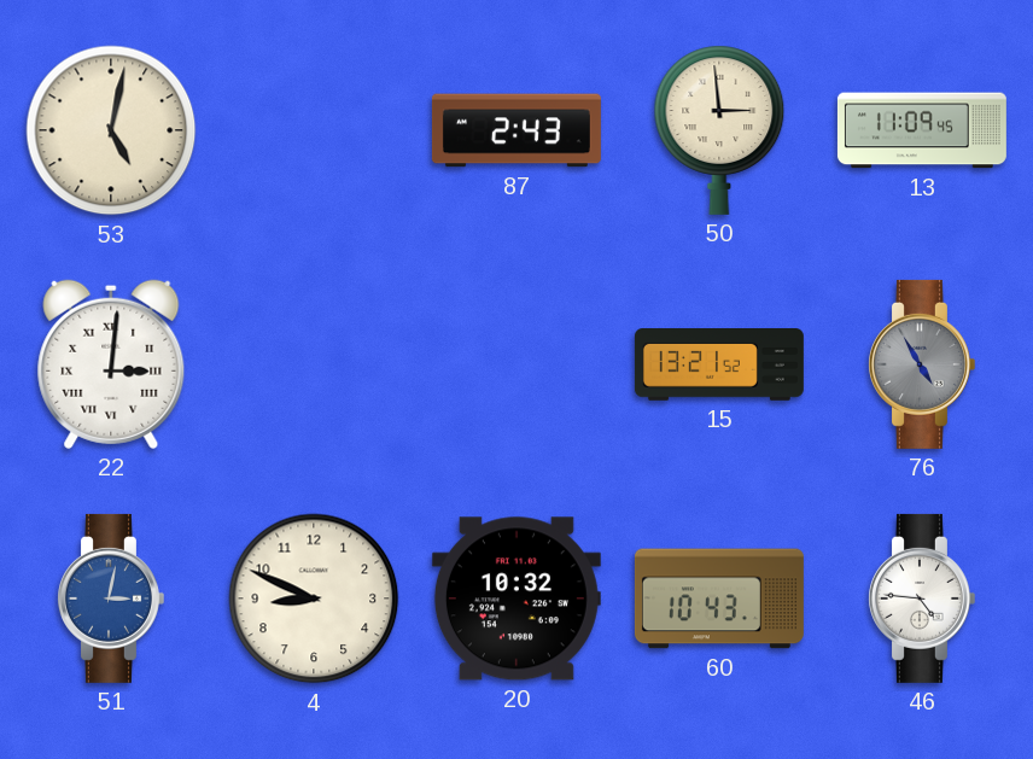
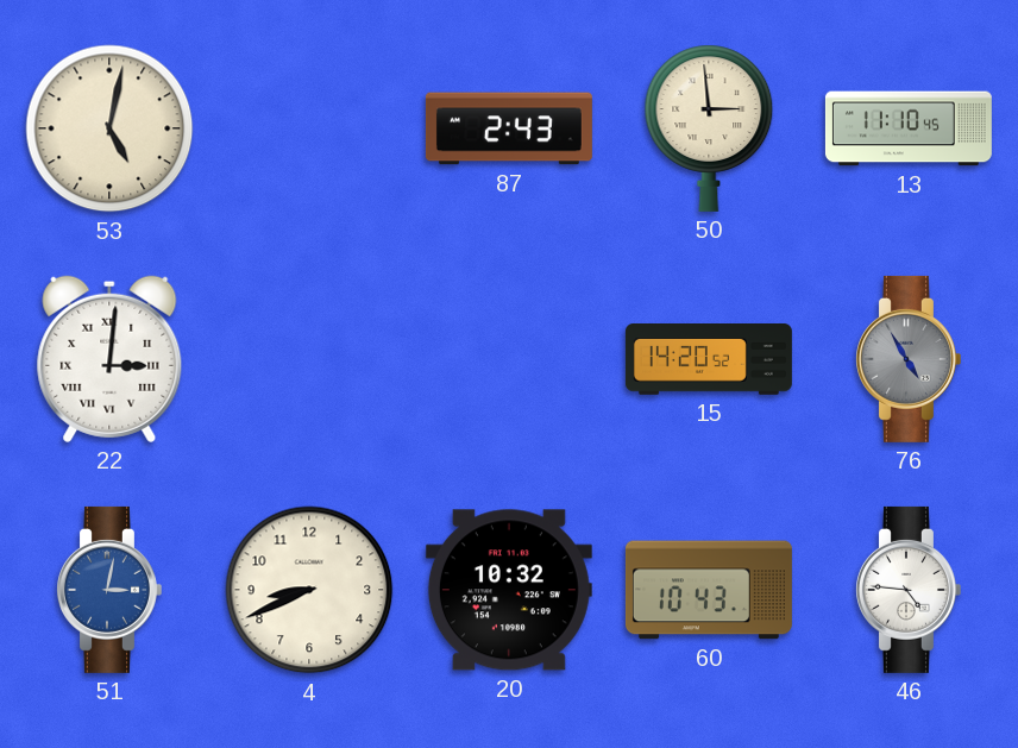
13: 11:09 -> 11:10 (909, 128)
15: 13:21 -> 14:20 (709, 360)
4: 8:49 -> 8:41 (309, 590)
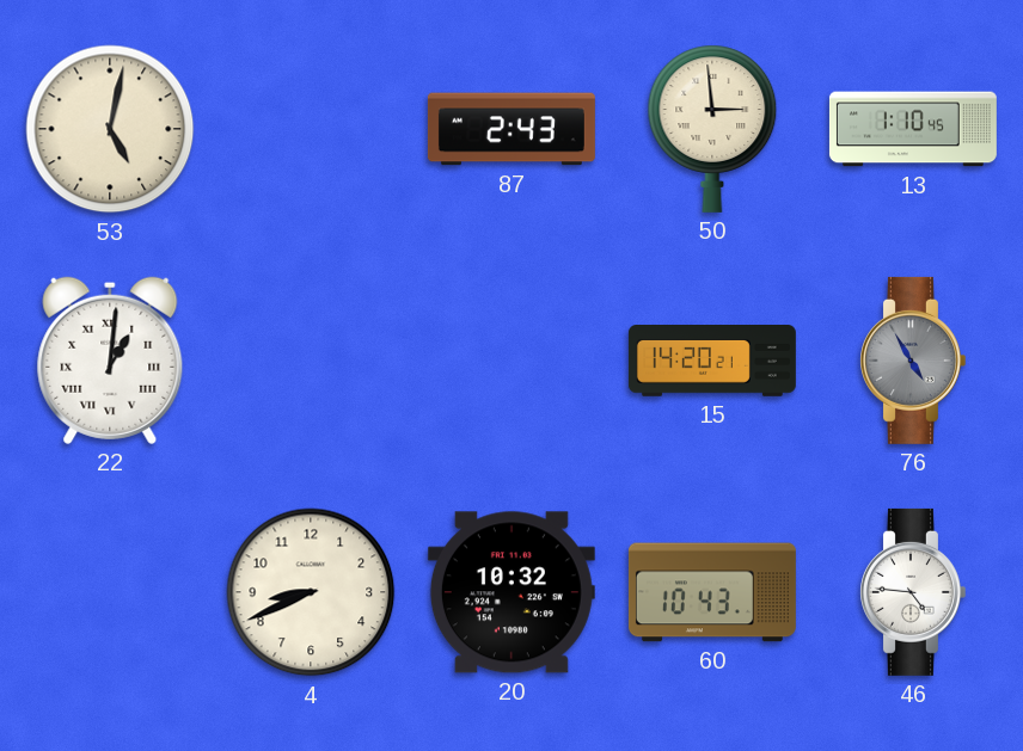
13: 11:10 -> 1:10 (913, 129)
22: 3:01 -> 1:01 (110, 361)
15: 14:20:52 -> 14:20:21 (712, 362)
51: 3:02 -> none (109, 590)
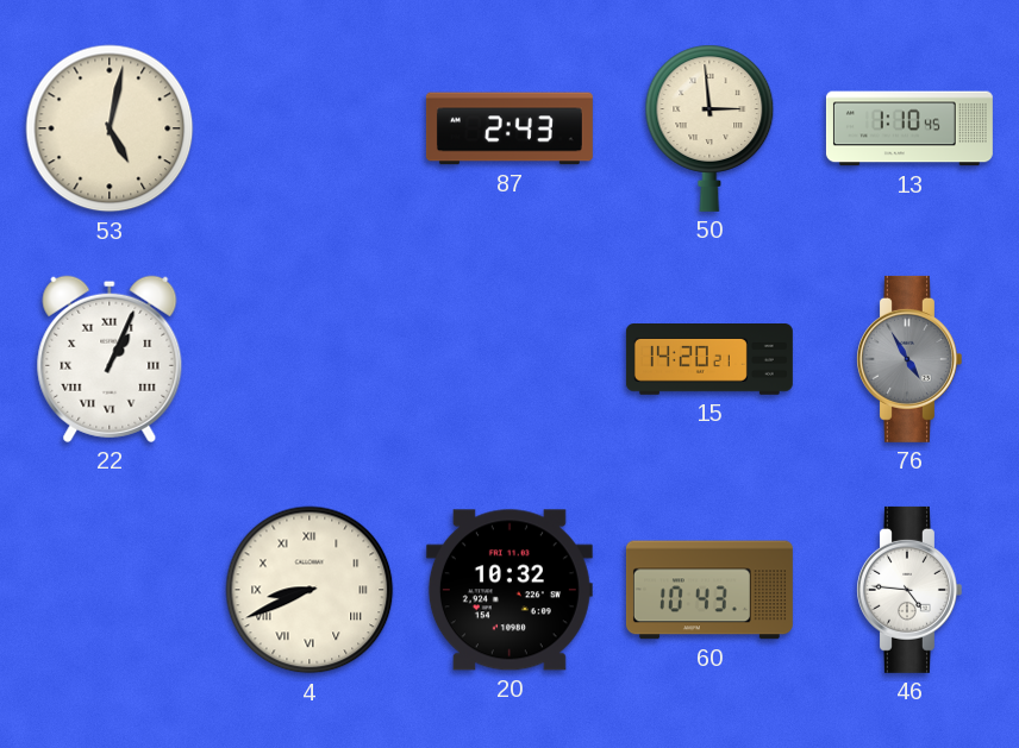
22: 1:01 -> 1:04 (110, 359)
4 numerals: Arabic -> Roman (310, 590)
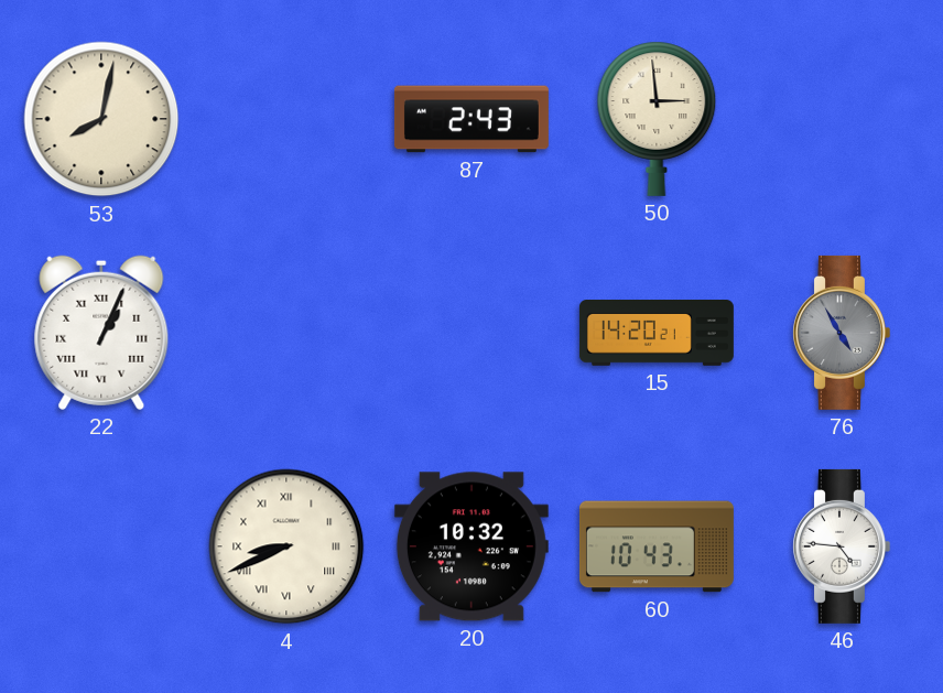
53: 5:02 -> 8:02 (101, 119)
13: 1:10 -> none (909, 128)
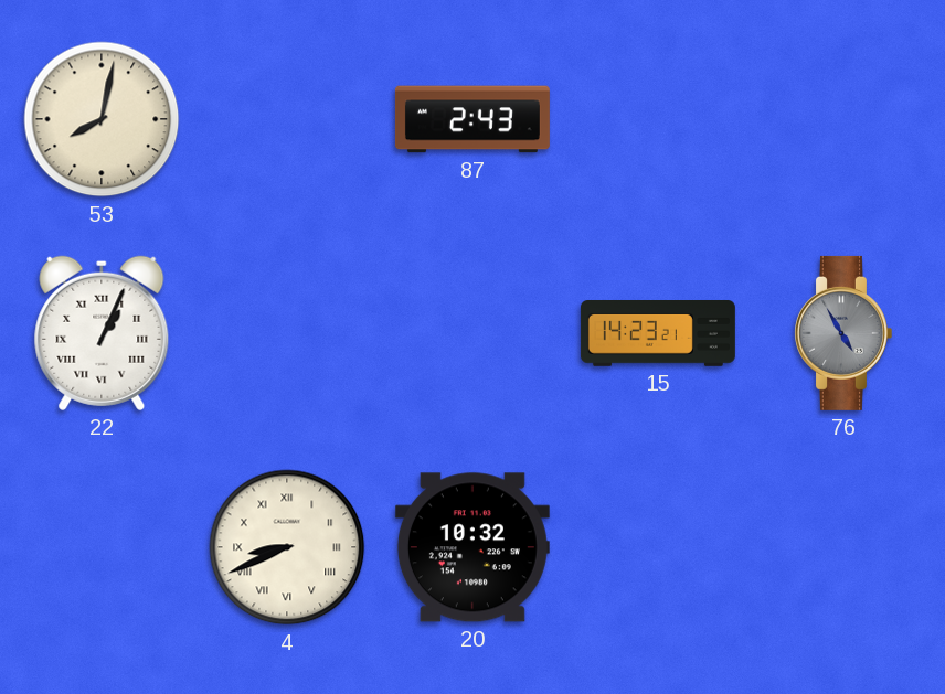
50: 2:59 -> none (657, 119)
15: 14:20 -> 14:23 (658, 334)
60: 10:43 -> none (657, 546)
46: 4:46 -> none (842, 546)
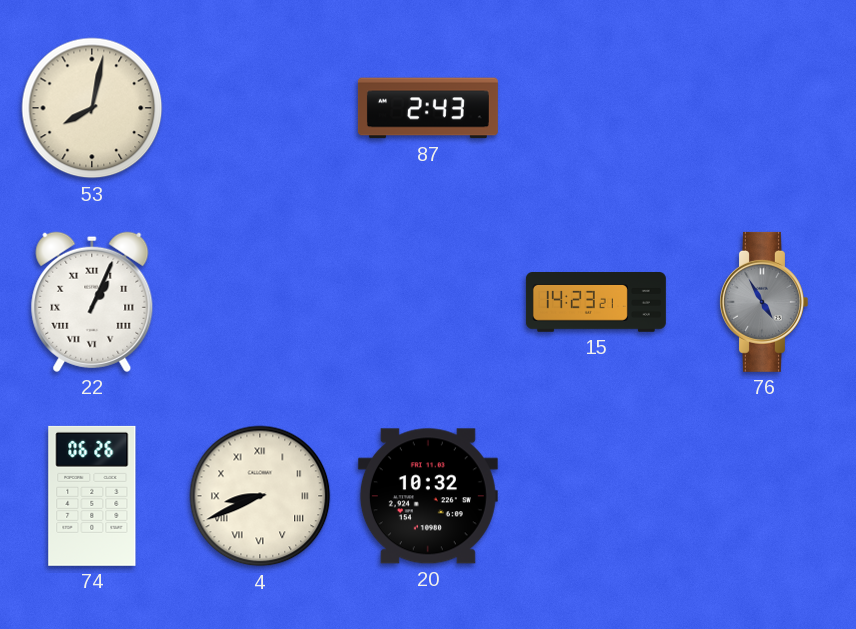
74: none -> 06:26 (92, 496)
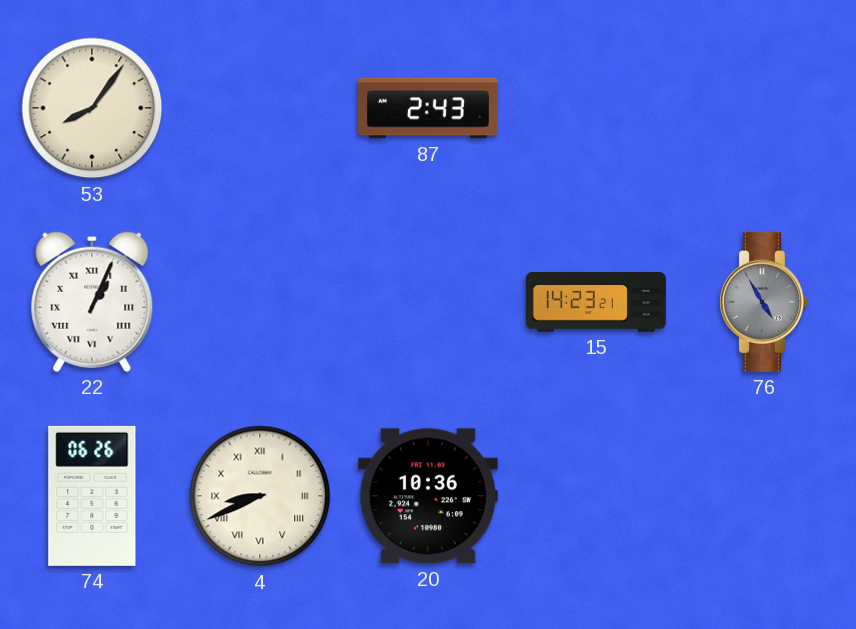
53: 8:02 -> 8:06 (92, 108)
20: 10:32 -> 10:36 (428, 496)
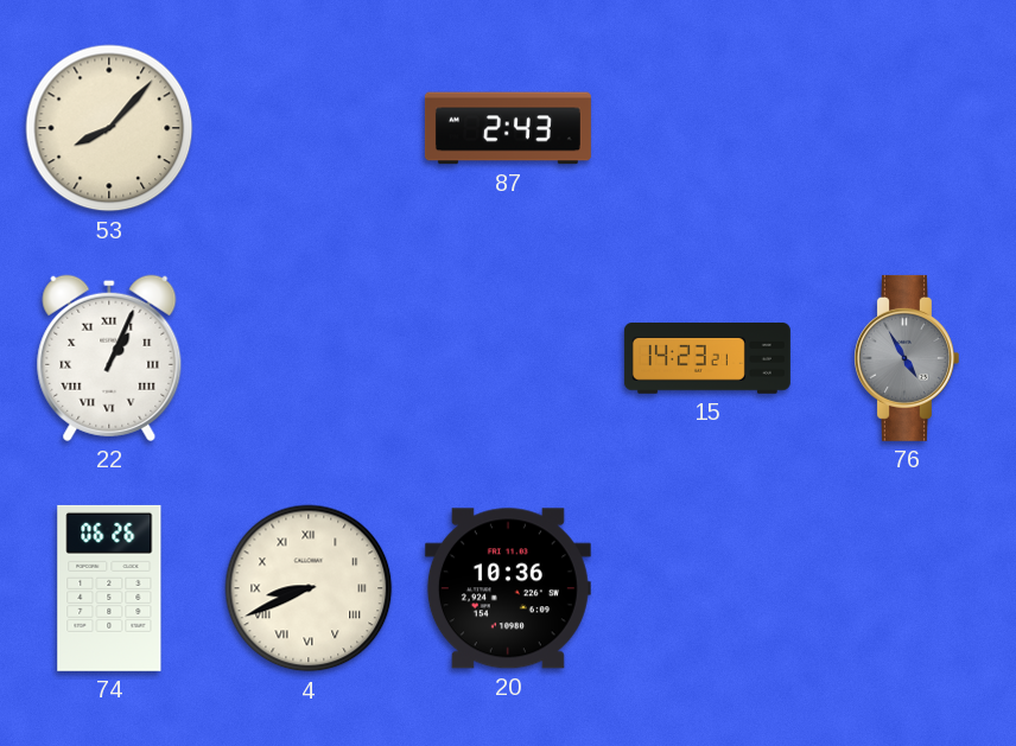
53: 8:06 -> 8:07 (109, 128)
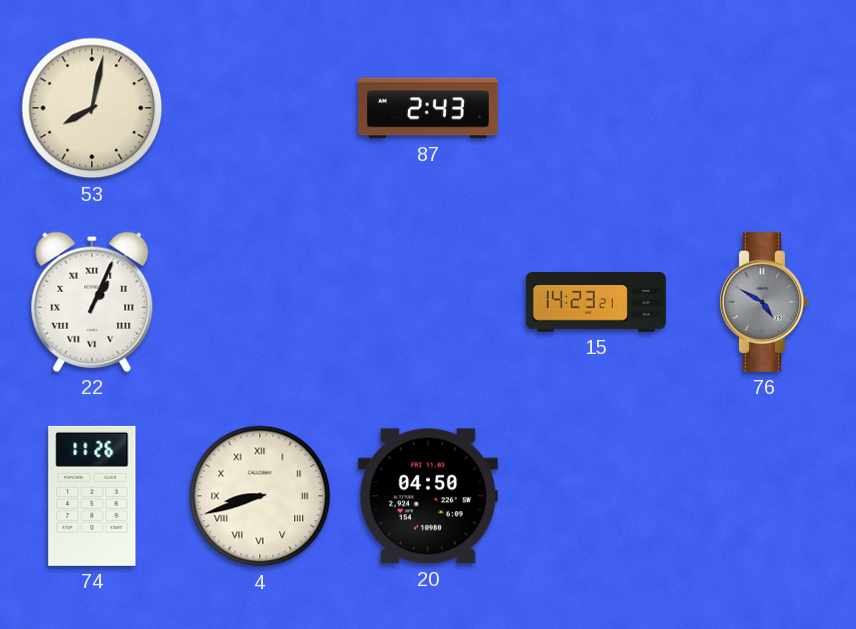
53: 8:07 -> 8:02 (92, 108)
76: 4:55 -> 4:50 (764, 302)
74: 06:26 -> 11:26 (92, 496)
4: 8:41 -> 8:42 (260, 496)
20: 10:36 -> 04:50 (428, 496)
